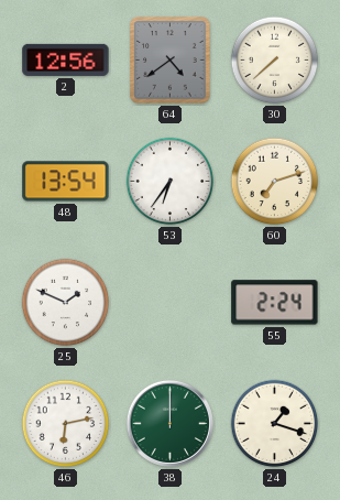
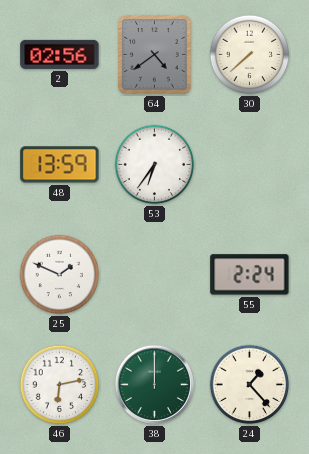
2: 12:56 -> 02:56 (60, 54)
48: 13:54 -> 13:59 (60, 165)
60: 7:12 -> none (275, 182)
24: 1:18 -> 1:23 (250, 385)
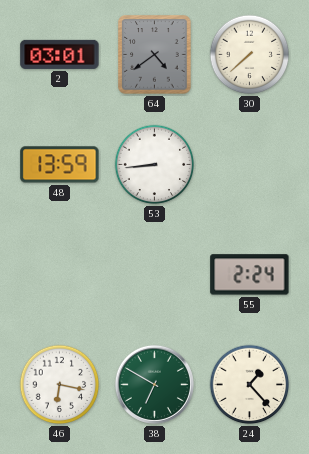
2: 02:56 -> 03:01 (60, 54)
53: 6:36 -> 8:44 (155, 165)
25: 1:49 -> none (60, 275)
46: 6:13 -> 6:17 (60, 385)
38: 12:00 -> 6:50 (154, 384)
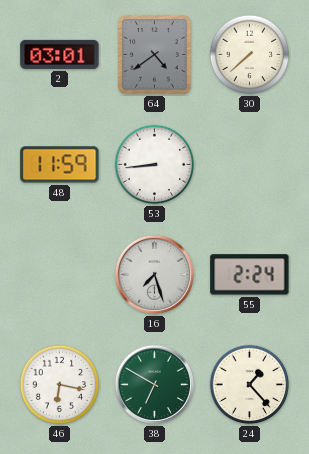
48: 13:59 -> 11:59 (60, 165)
16: none -> 7:27 (154, 274)
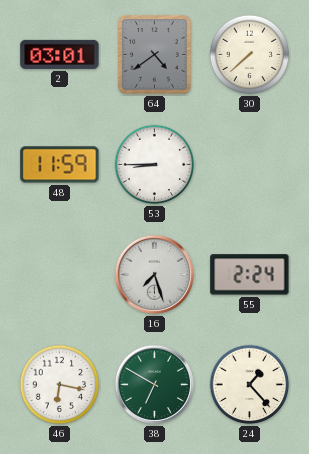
53: 8:44 -> 8:45 (155, 165)
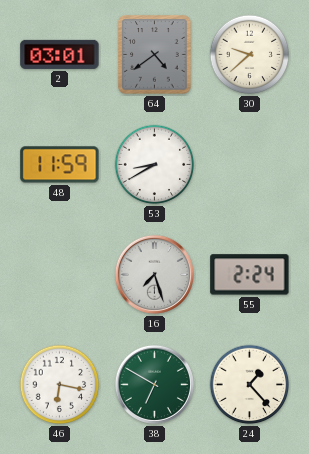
30: 7:38 -> 9:38 (250, 55)
53: 8:45 -> 8:40 (155, 165)
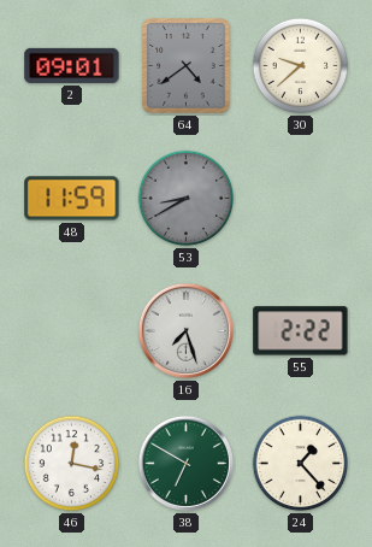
2: 03:01 -> 09:01 (72, 65)
53 dial: white -> grey (187, 199)
55: 2:24 -> 2:22 (301, 331)
46: 6:17 -> 12:17 (72, 464)
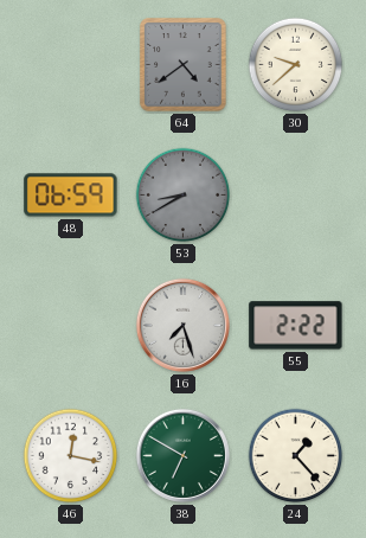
2: 09:01 -> none (72, 65)
48: 11:59 -> 06:59 (71, 196)
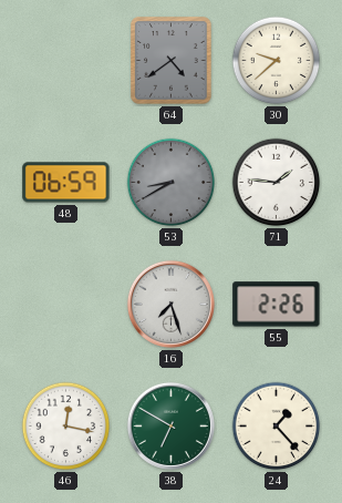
71: none -> 1:46 (277, 183)
55: 2:22 -> 2:26 (277, 305)
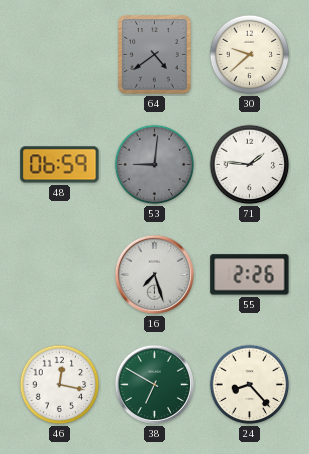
53: 8:40 -> 9:01 (155, 165)
24: 1:23 -> 8:23 (250, 385)
